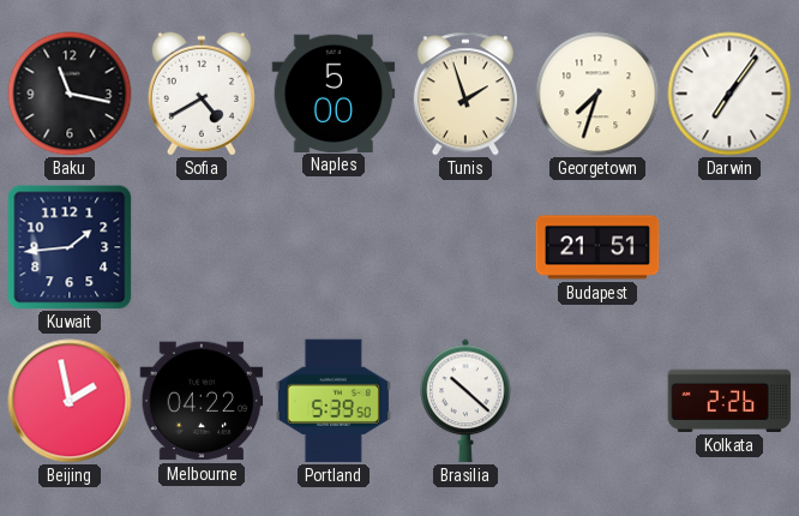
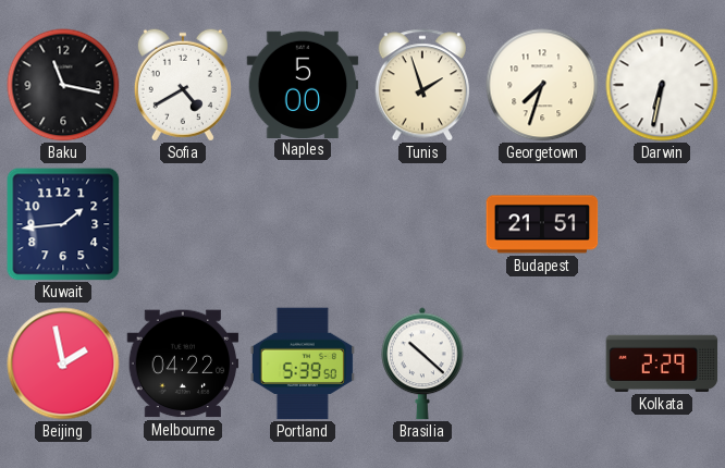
Darwin: 7:06 -> 6:32 (662, 85)
Kolkata: 2:26 -> 2:29 (662, 364)
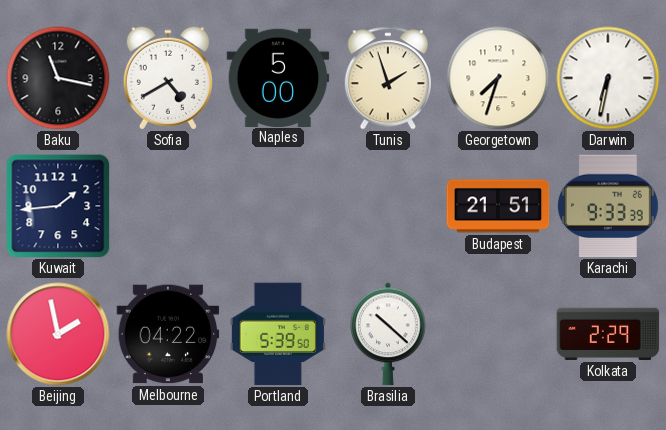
Karachi: none -> 9:33 (608, 206)
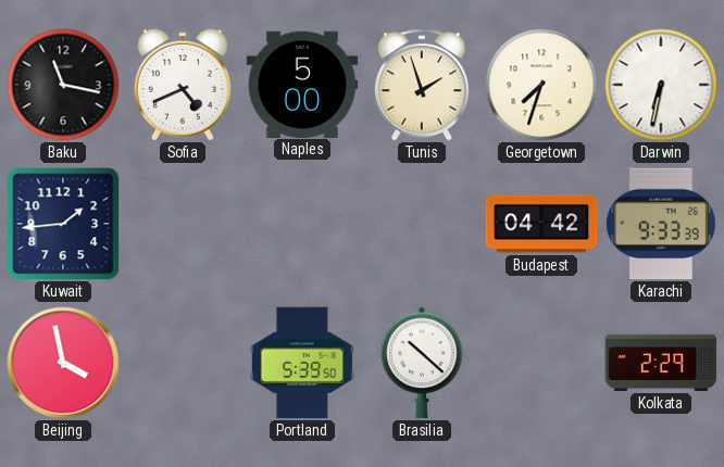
Sofia: 4:40 -> 4:41 (183, 85)
Budapest: 21:51 -> 04:42 (541, 224)
Beijing: 1:58 -> 3:58 (63, 363)
Melbourne: 04:22 -> none (168, 334)
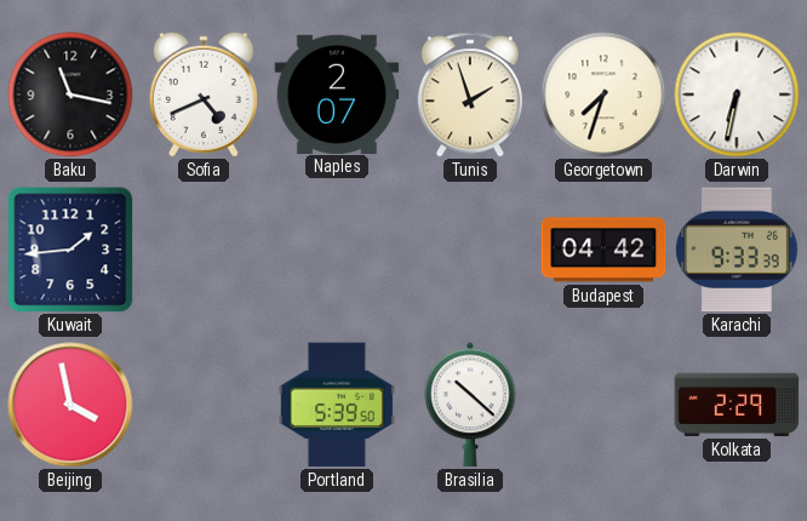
Naples: 5:00 -> 2:07 (337, 93)
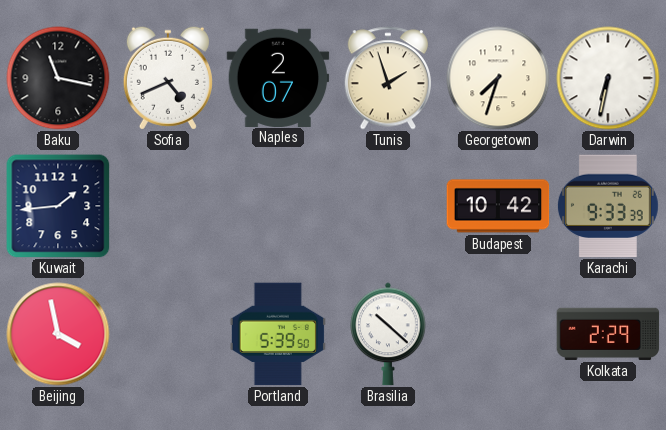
Budapest: 04:42 -> 10:42 (498, 206)
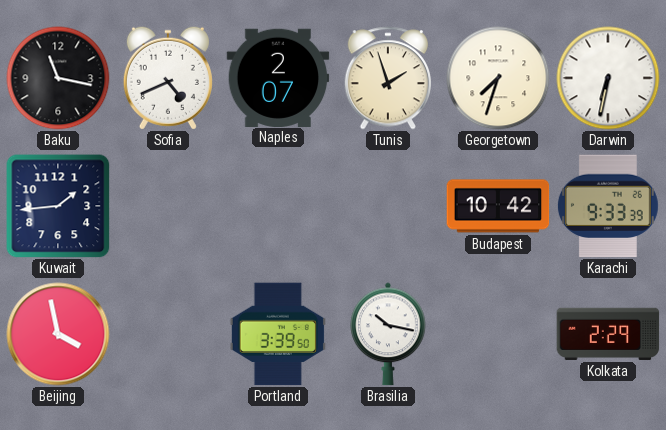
Portland: 5:39 -> 3:39 (278, 334)
Brasilia: 10:22 -> 10:17 (388, 334)
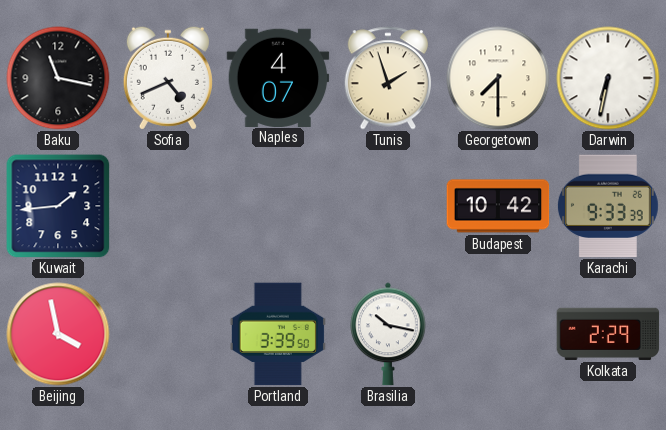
Naples: 2:07 -> 4:07 (278, 77)
Georgetown: 7:33 -> 7:30 (498, 78)
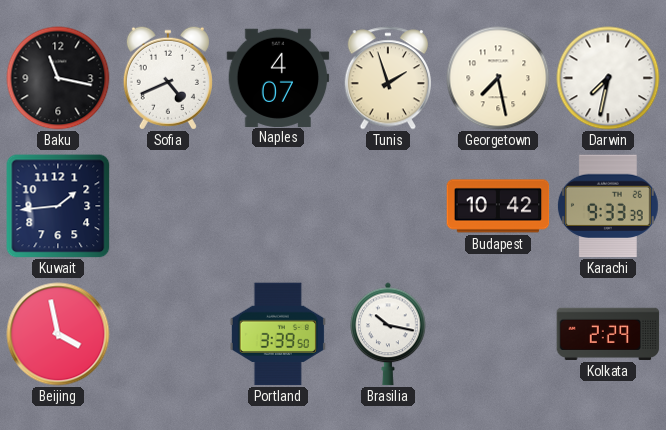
Georgetown: 7:30 -> 7:28 (498, 78)
Darwin: 6:32 -> 7:32 (608, 78)
